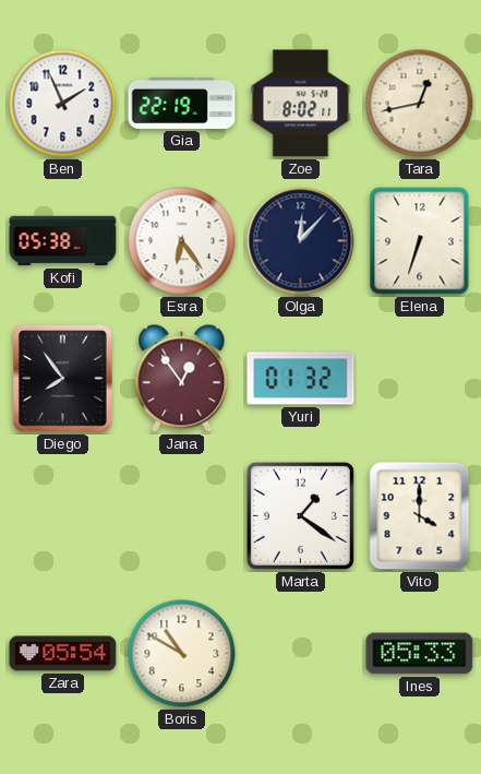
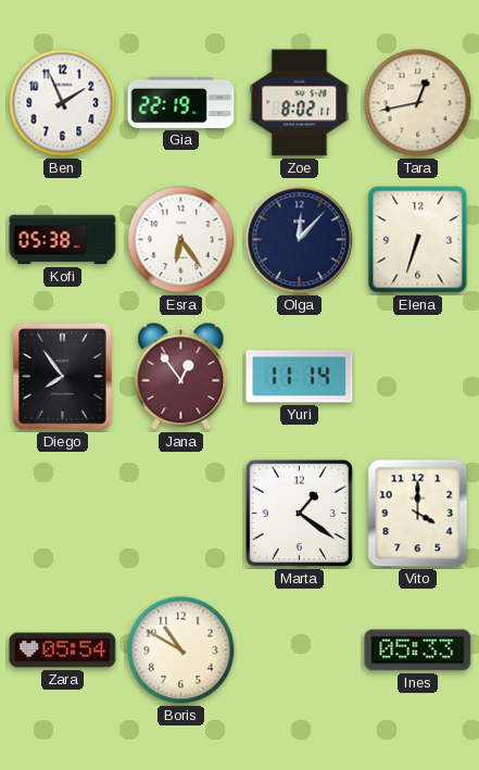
Yuri: 01:32 -> 11:14 (300, 377)
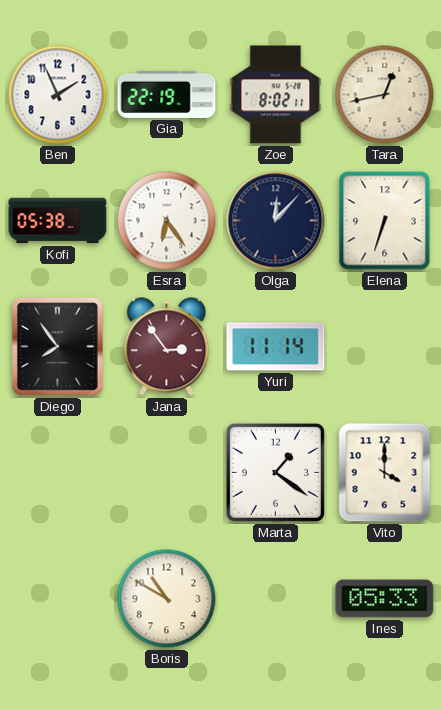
Jana: 12:54 -> 2:54 (167, 347)
Zara: 05:54 -> none (63, 651)
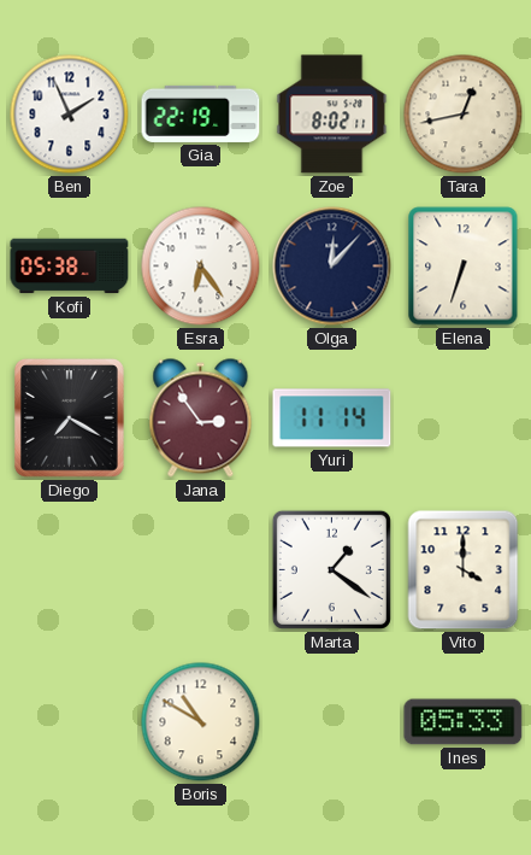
Diego: 7:54 -> 7:20 (70, 418)
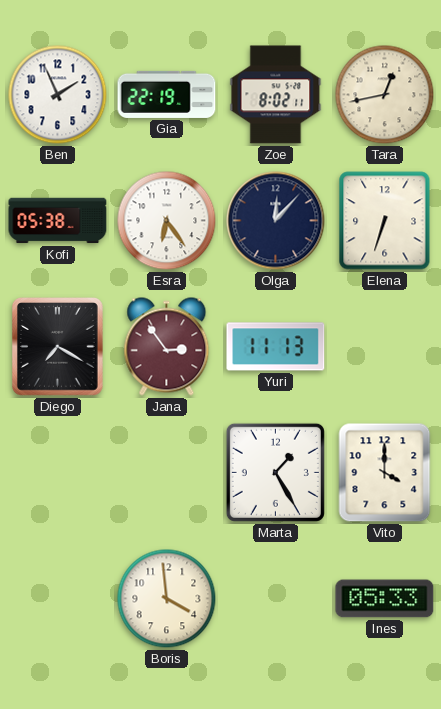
Yuri: 11:14 -> 11:13 (276, 347)
Marta: 1:21 -> 1:25 (275, 472)
Boris: 10:50 -> 3:59 (167, 599)
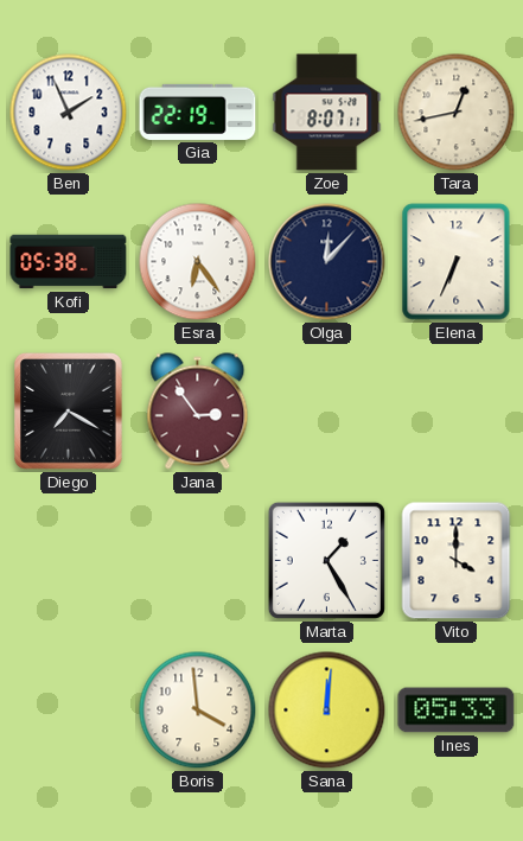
Zoe: 8:02 -> 8:07 (327, 113)
Elena: 6:33 -> 6:34 (457, 262)
Yuri: 11:13 -> none (276, 347)
Sana: none -> 12:01 (327, 711)
